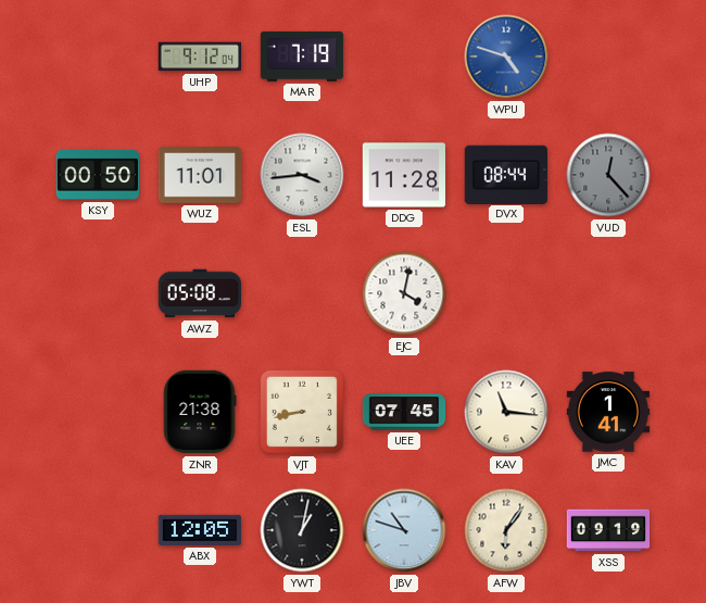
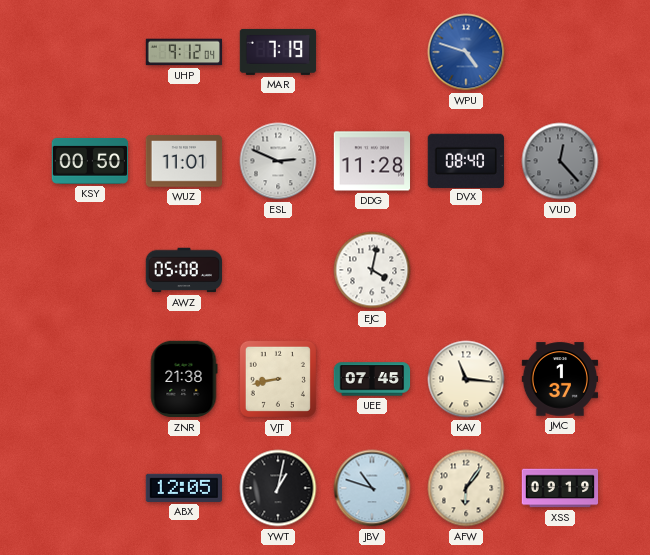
ESL: 3:44 -> 2:49 (278, 161)
DVX: 08:44 -> 08:40 (466, 160)
JMC: 1:41 -> 1:37 (560, 379)
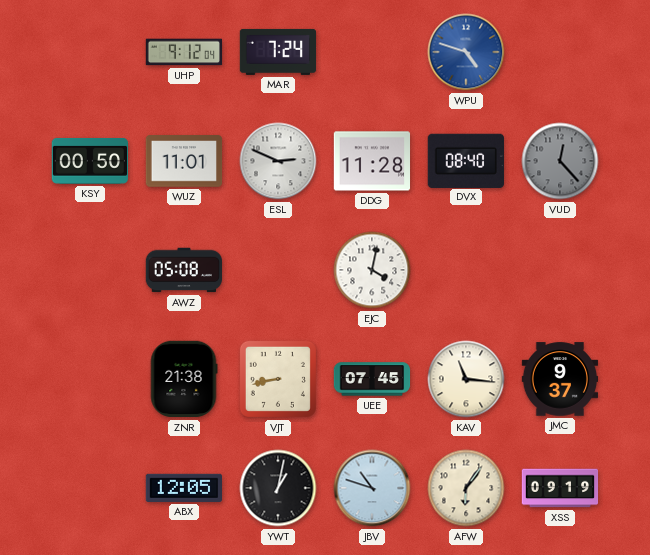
MAR: 7:19 -> 7:24 (278, 52)
JMC: 1:37 -> 9:37 (560, 379)
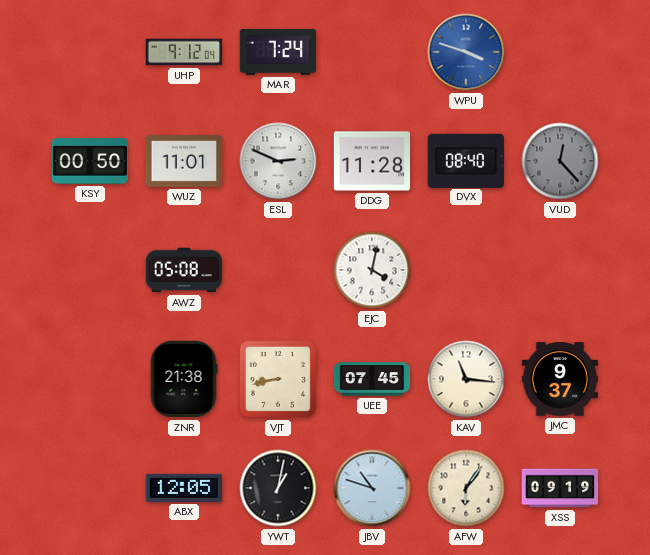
WPU: 4:48 -> 3:48 (466, 52)
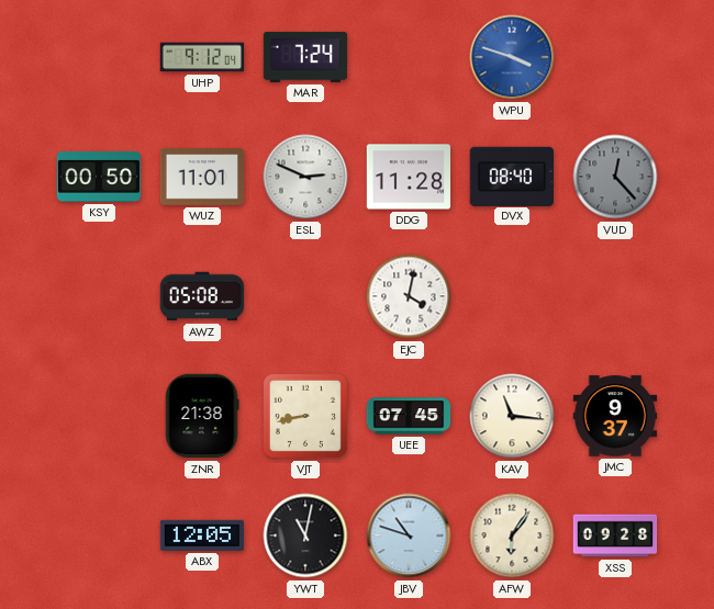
YWT: 1:02 -> 11:02 (305, 535)
XSS: 09:19 -> 09:28 (615, 535)
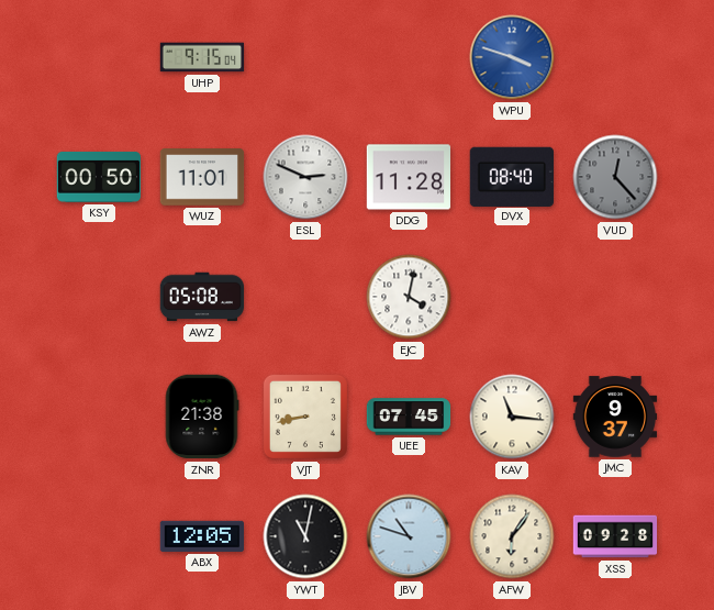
UHP: 9:12 -> 9:15 (202, 57)
MAR: 7:24 -> none (305, 57)
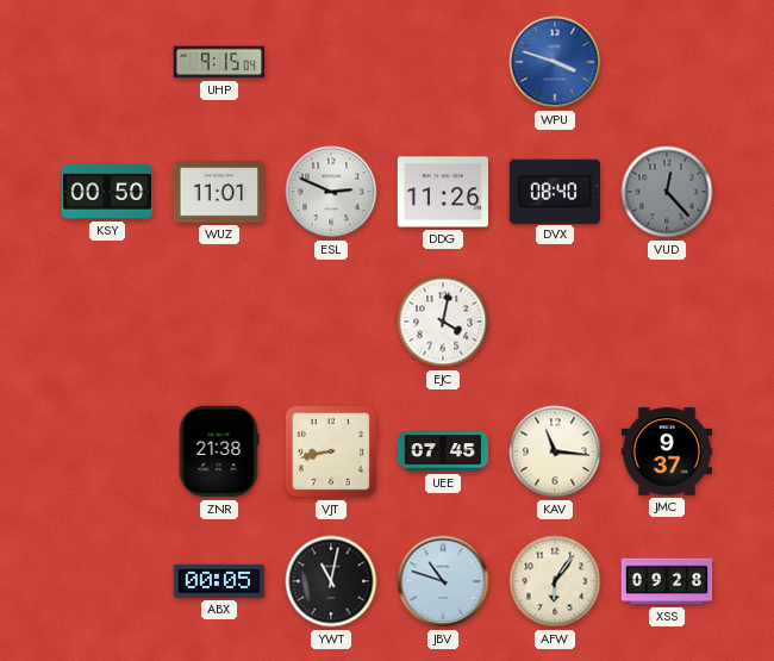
DDG: 11:28 -> 11:26 (443, 192)
AWZ: 05:08 -> none (202, 297)
ABX: 12:05 -> 00:05 (218, 581)
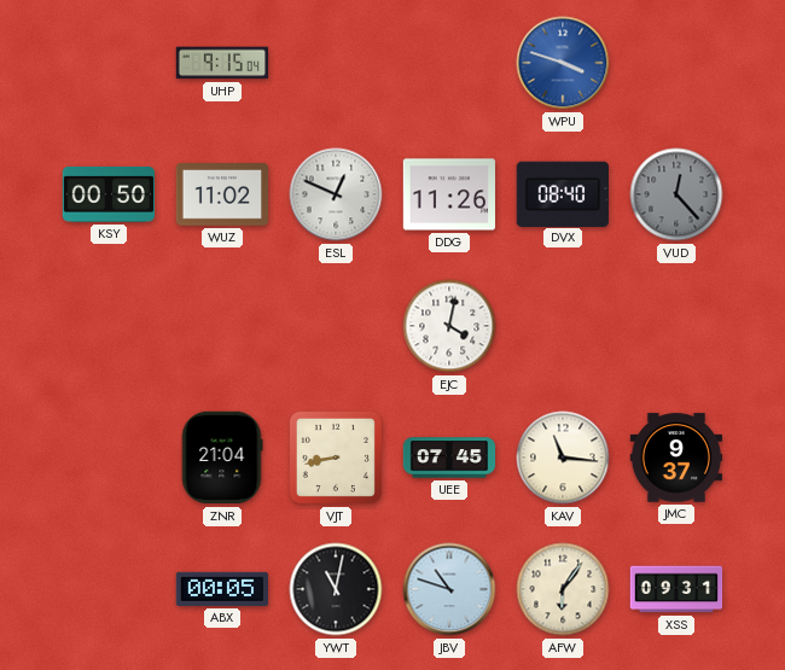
WUZ: 11:01 -> 11:02 (222, 194)
ESL: 2:49 -> 12:49 (336, 194)
ZNR: 21:38 -> 21:04 (222, 458)
XSS: 09:28 -> 09:31 (676, 589)
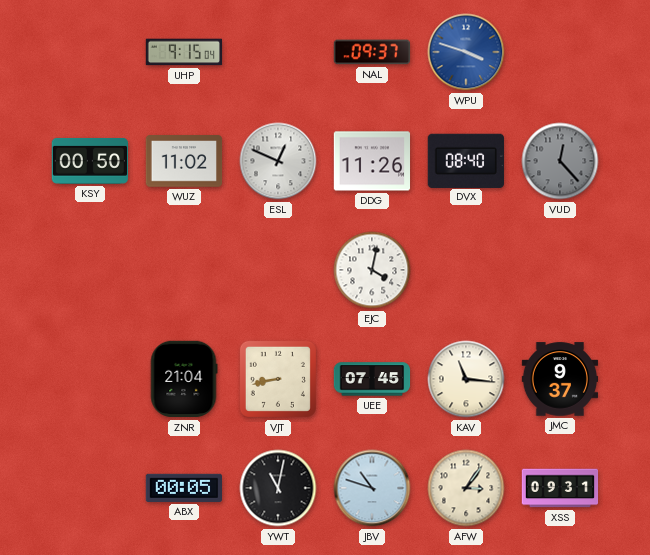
NAL: none -> 09:37 (371, 52)
AFW: 6:06 -> 3:06 (466, 488)
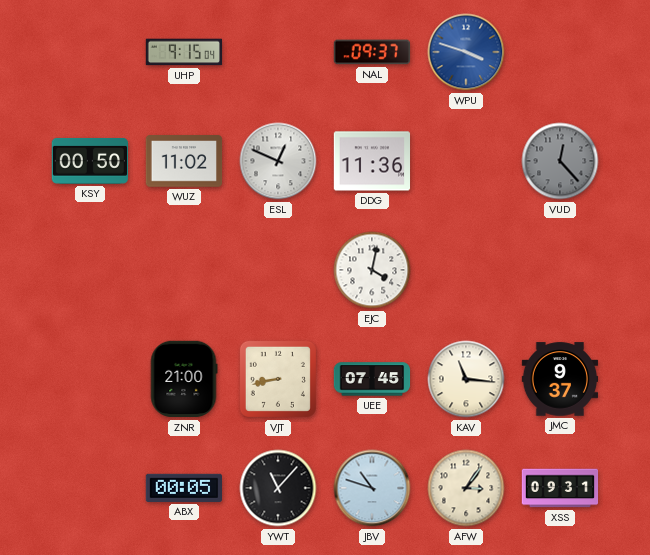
DDG: 11:26 -> 11:36 (372, 161)
DVX: 08:40 -> none (466, 160)
ZNR: 21:04 -> 21:00 (184, 379)
YWT: 11:02 -> 11:07 (278, 488)
